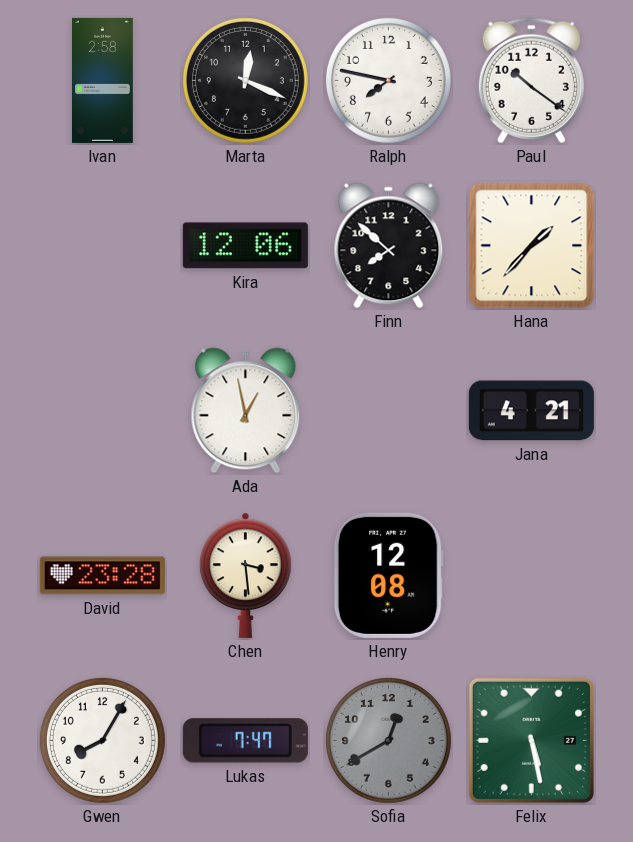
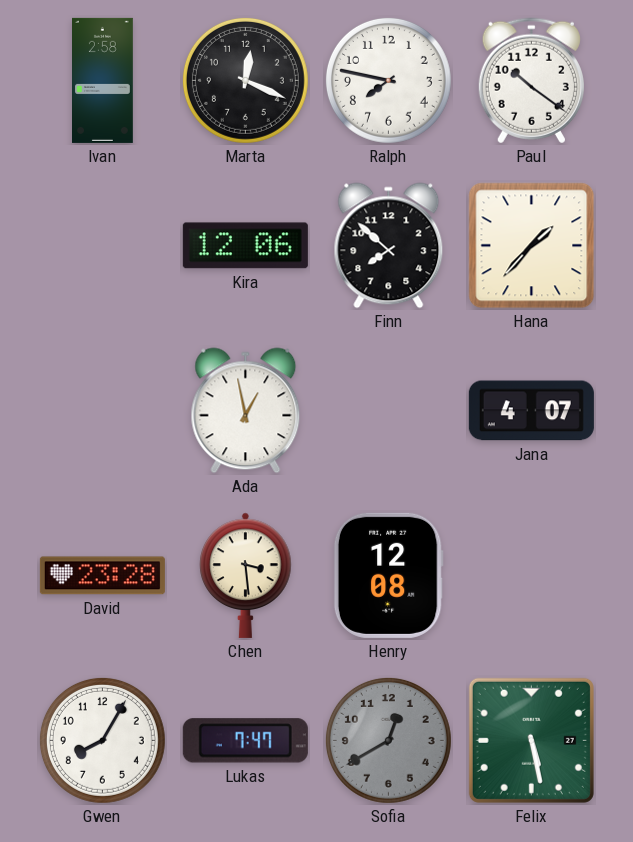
Jana: 4:21 -> 4:07 (531, 411)
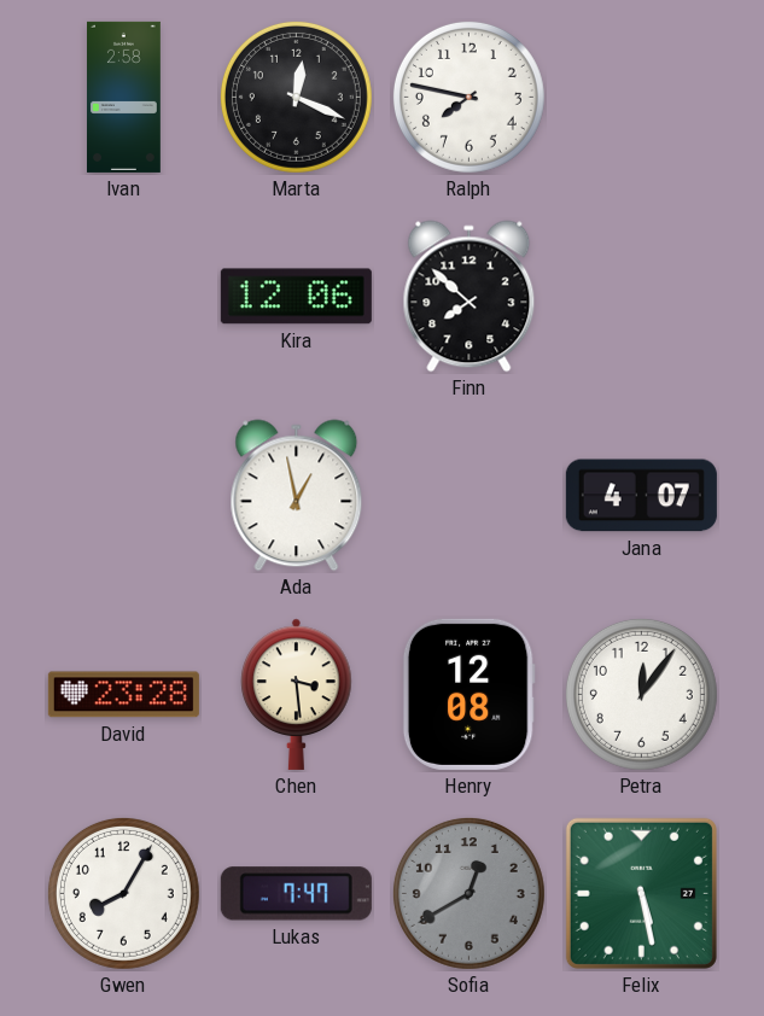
Paul: 10:21 -> none (531, 81)
Hana: 1:37 -> none (532, 246)
Petra: none -> 12:06 (641, 694)
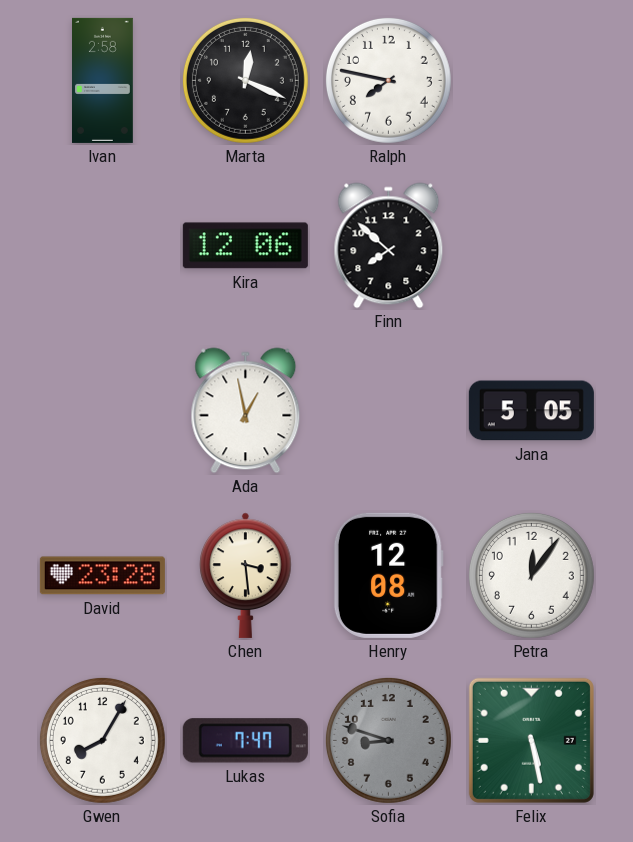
Jana: 4:07 -> 5:05 (531, 411)
Sofia: 12:40 -> 8:48 (388, 740)
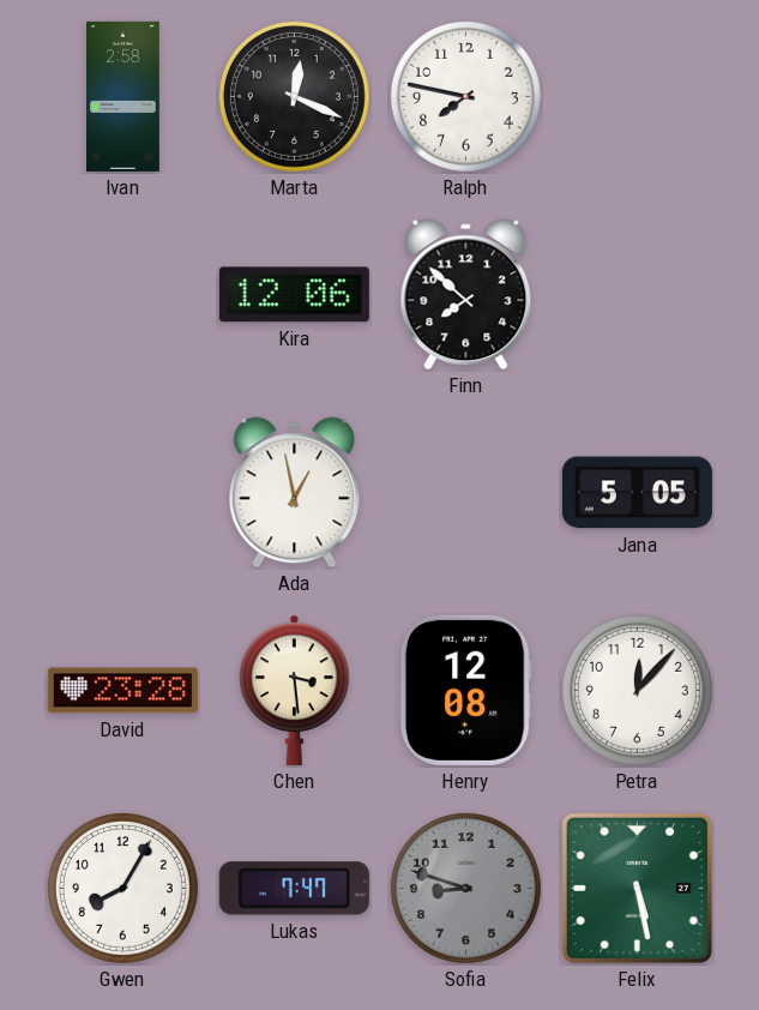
Petra: 12:06 -> 12:07 (637, 690)
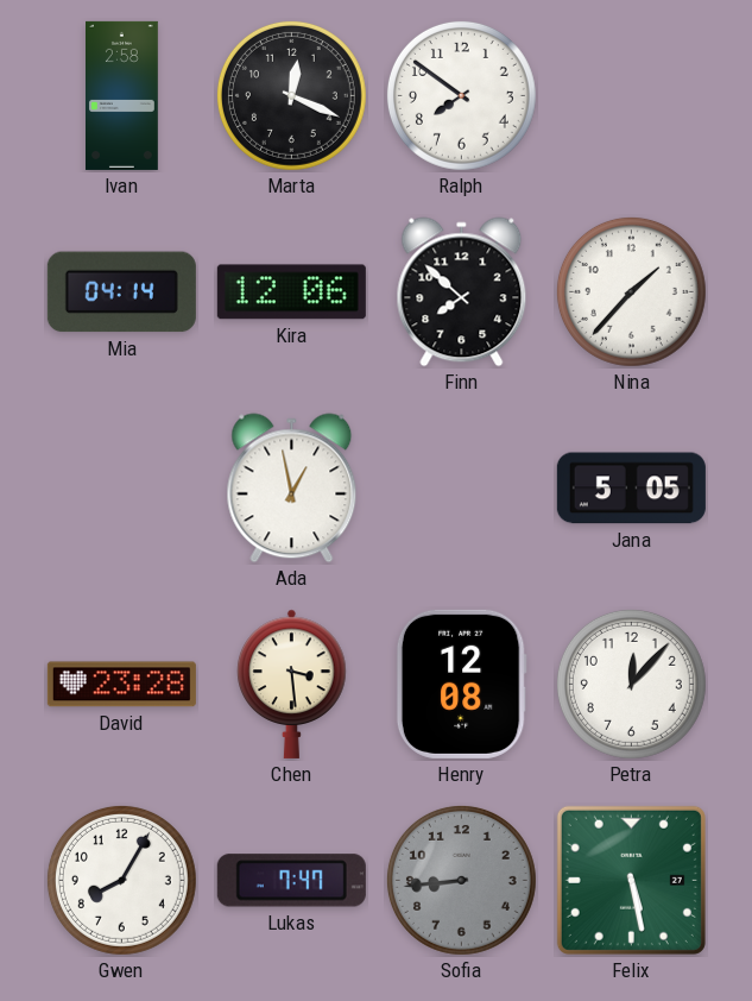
Ralph: 7:47 -> 7:51 (461, 95)
Mia: none -> 04:14 (121, 292)
Nina: none -> 1:37 (631, 291)
Sofia: 8:48 -> 8:44 (461, 880)
